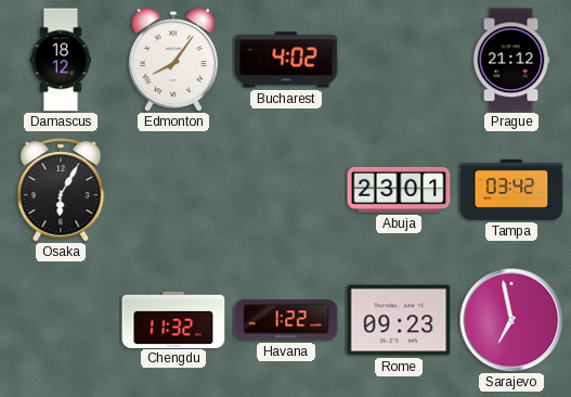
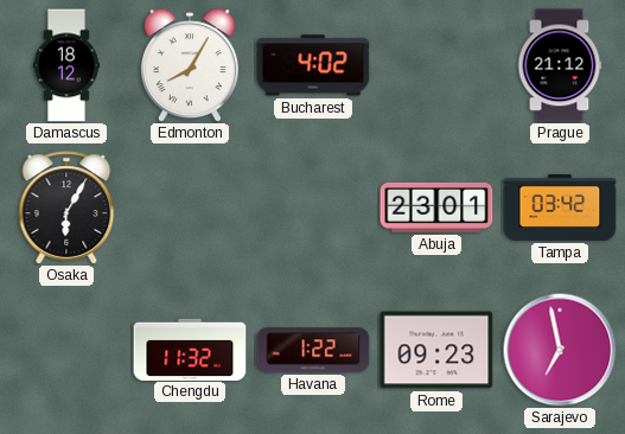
Edmonton: 8:06 -> 8:05 (190, 65)
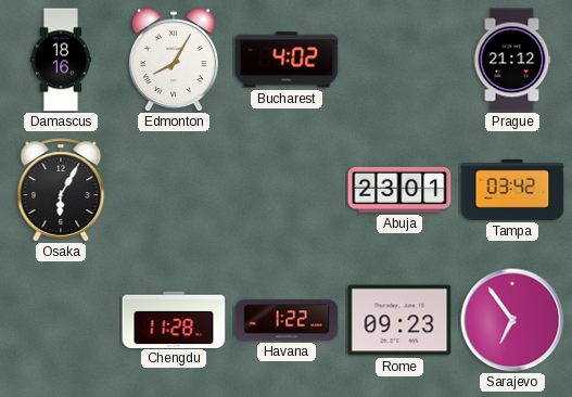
Damascus: 18:12 -> 18:16 (61, 60)
Chengdu: 11:32 -> 11:28 (174, 319)
Sarajevo: 6:58 -> 6:54 (512, 320)
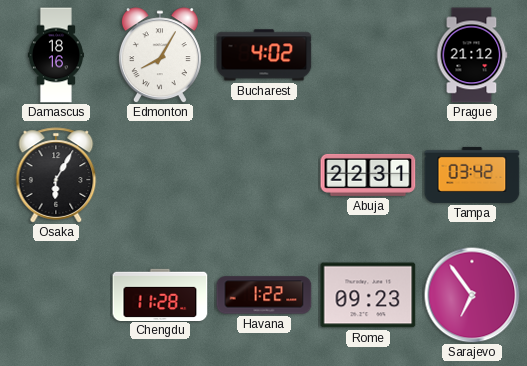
Abuja: 23:01 -> 22:31 (368, 175)
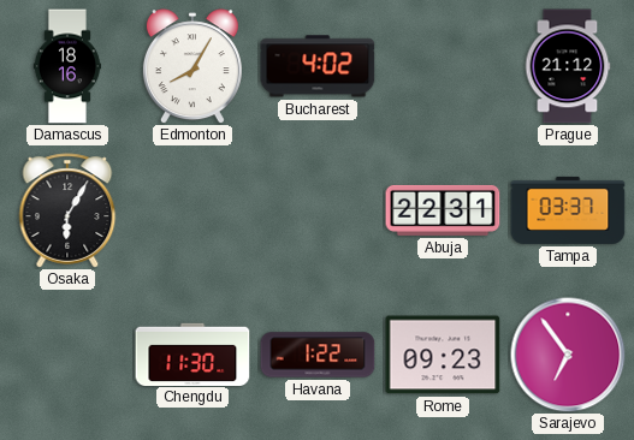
Tampa: 03:42 -> 03:37 (568, 210)
Chengdu: 11:28 -> 11:30 (192, 353)
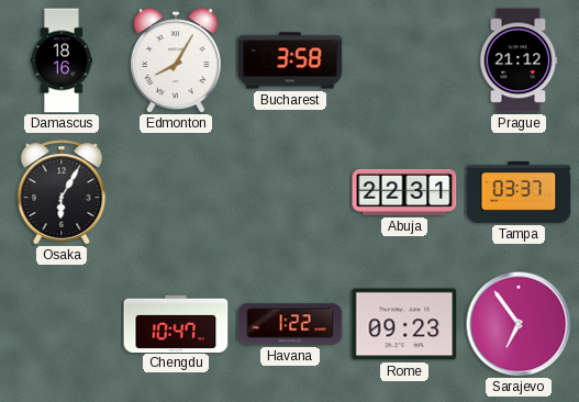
Bucharest: 4:02 -> 3:58 (290, 60)
Chengdu: 11:30 -> 10:47 (176, 323)
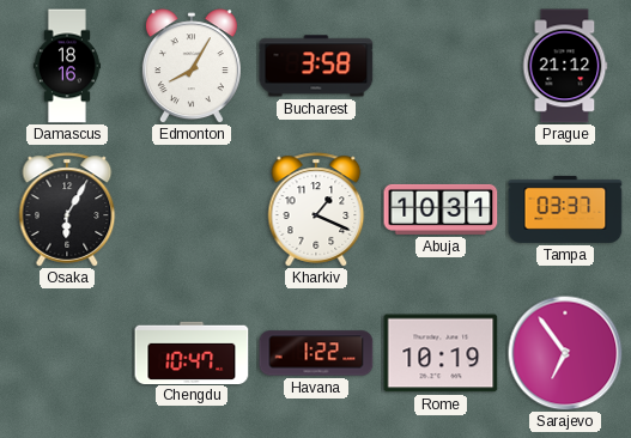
Kharkiv: none -> 1:19 (316, 209)
Abuja: 22:31 -> 10:31 (441, 209)
Rome: 09:23 -> 10:19 (441, 353)
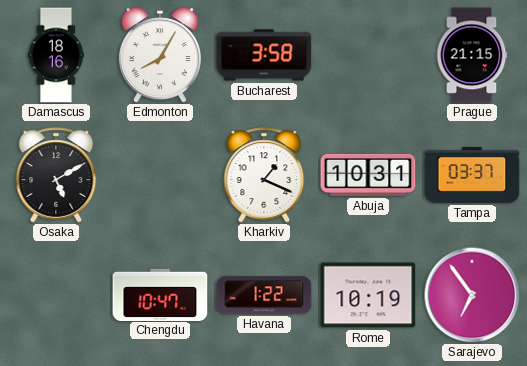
Prague: 21:12 -> 21:15 (472, 55)
Osaka: 6:05 -> 5:10 (56, 175)
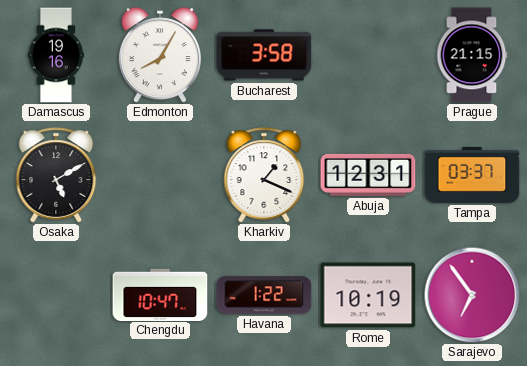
Damascus: 18:16 -> 19:16 (56, 55)
Abuja: 10:31 -> 12:31 (368, 175)
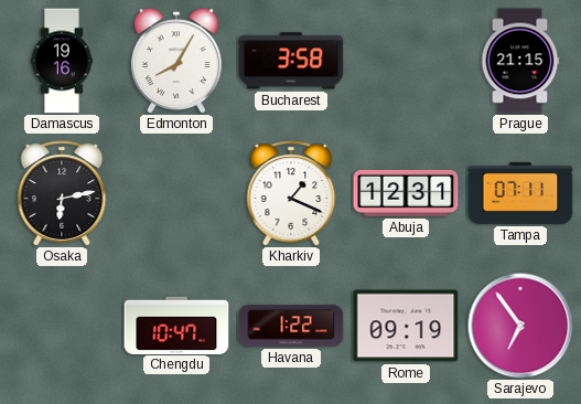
Osaka: 5:10 -> 6:13 (62, 193)
Tampa: 03:37 -> 07:11 (520, 193)
Rome: 10:19 -> 09:19 (406, 326)
